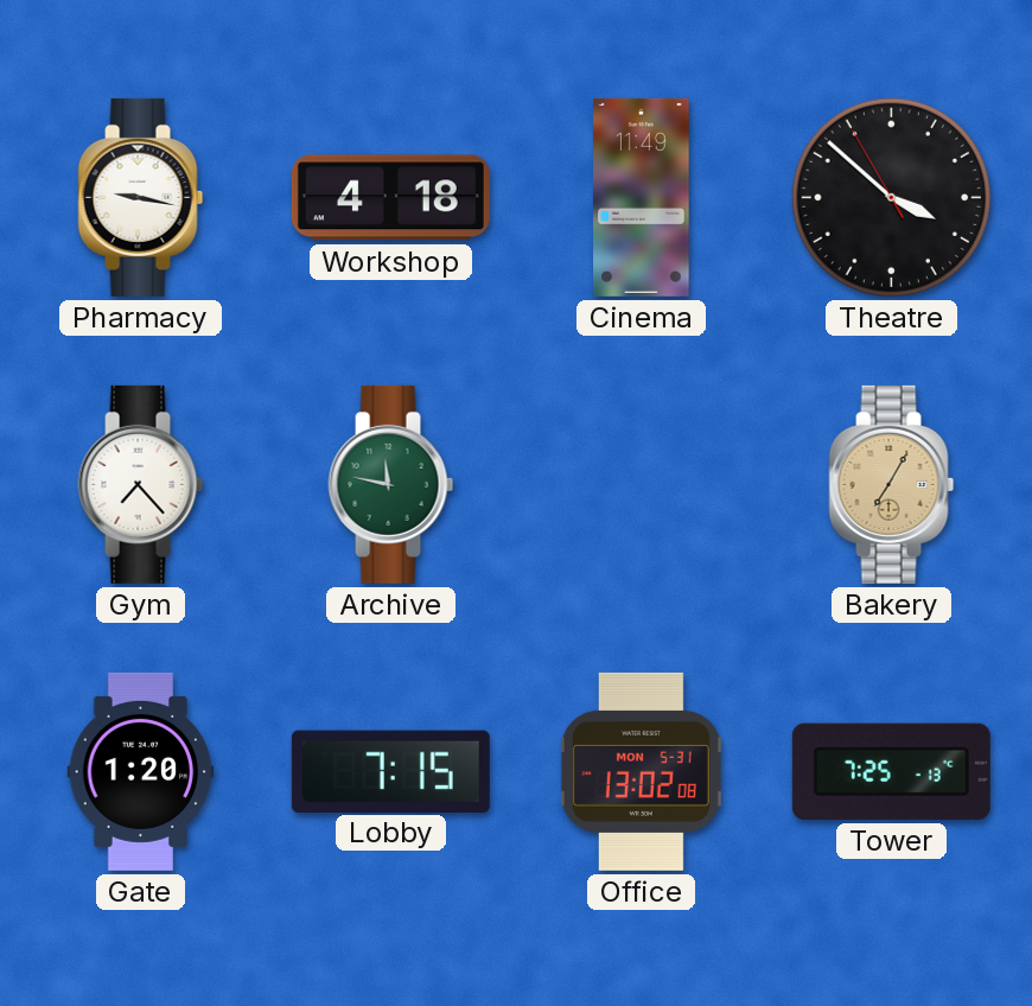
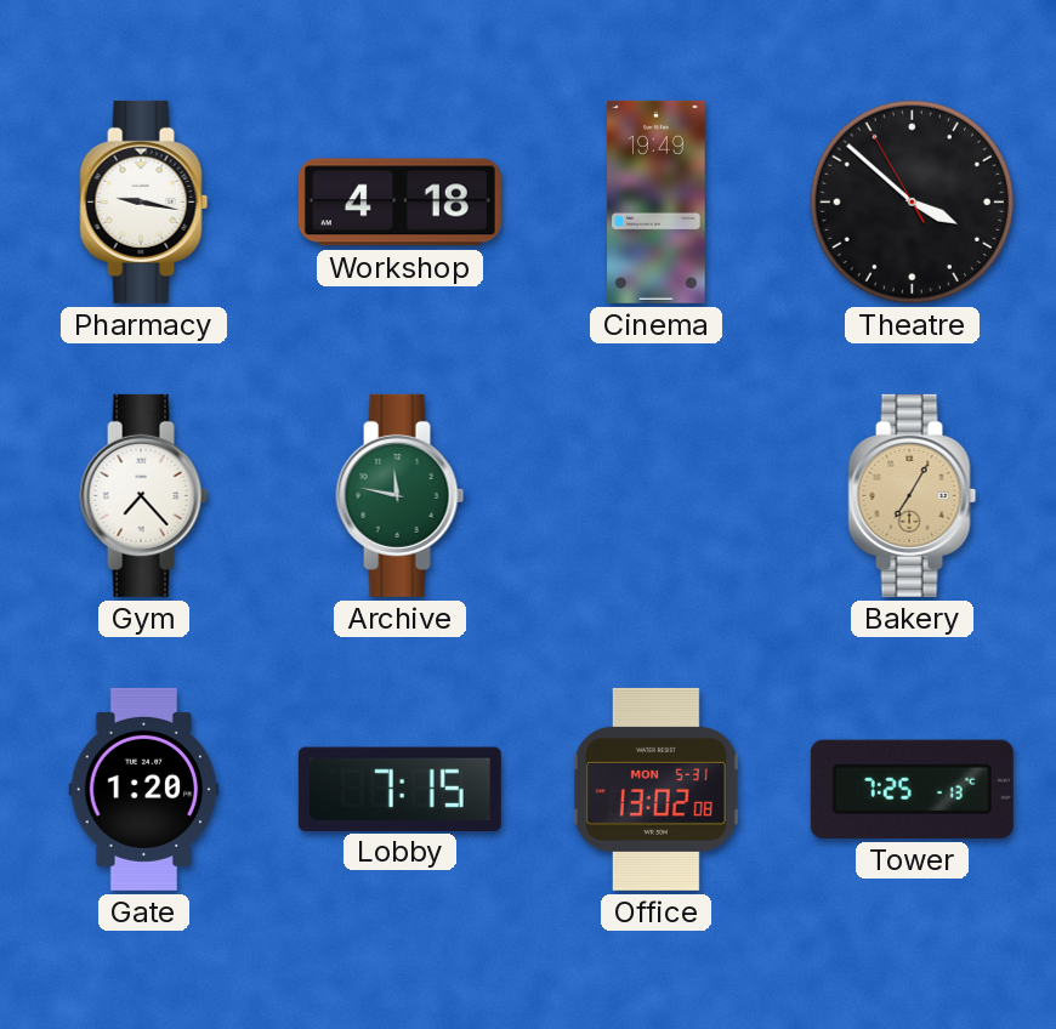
Cinema: 11:49 -> 19:49 (657, 201)
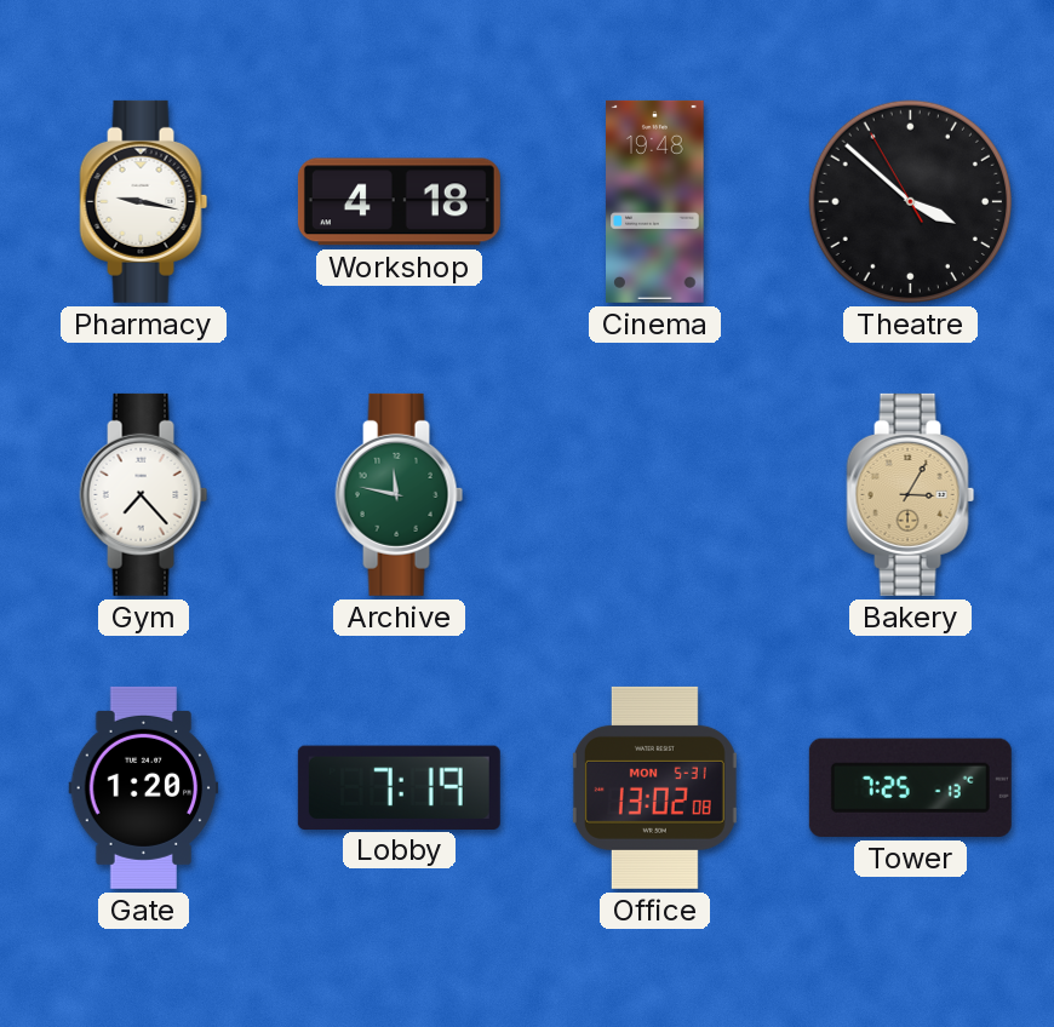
Cinema: 19:49 -> 19:48 (655, 201)
Bakery: 7:05 -> 3:05 (911, 494)
Lobby: 7:15 -> 7:19 (399, 787)
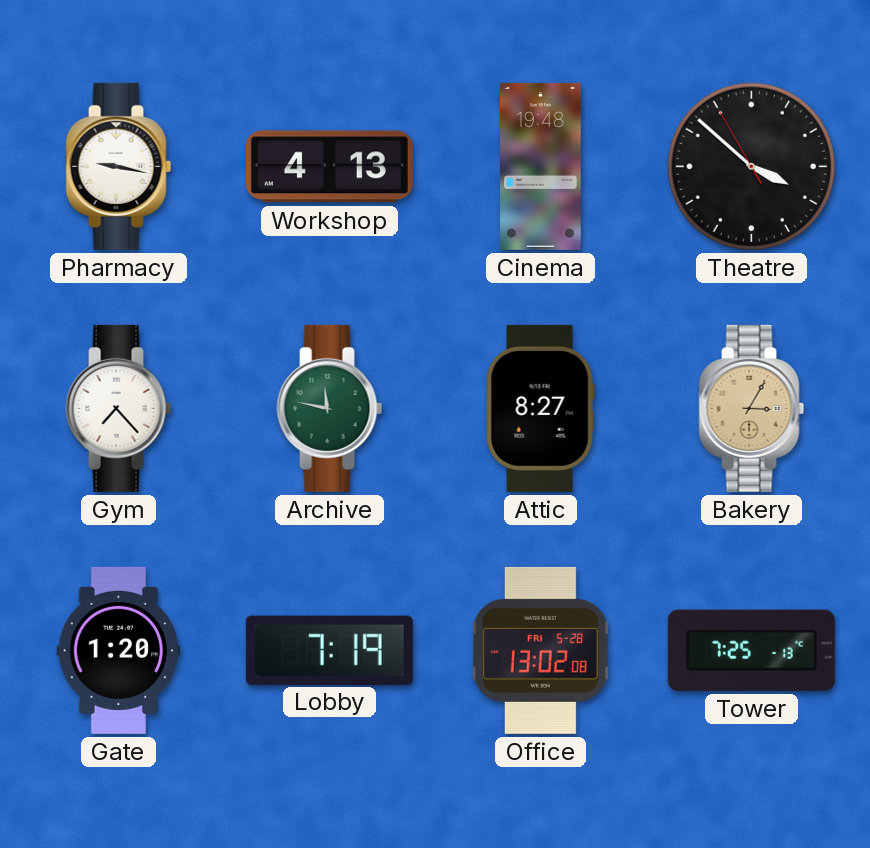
Workshop: 4:18 -> 4:13 (329, 167)
Attic: none -> 8:27 (540, 408)
Office date: MON 5-31 -> FRI 5-28 (540, 650)
